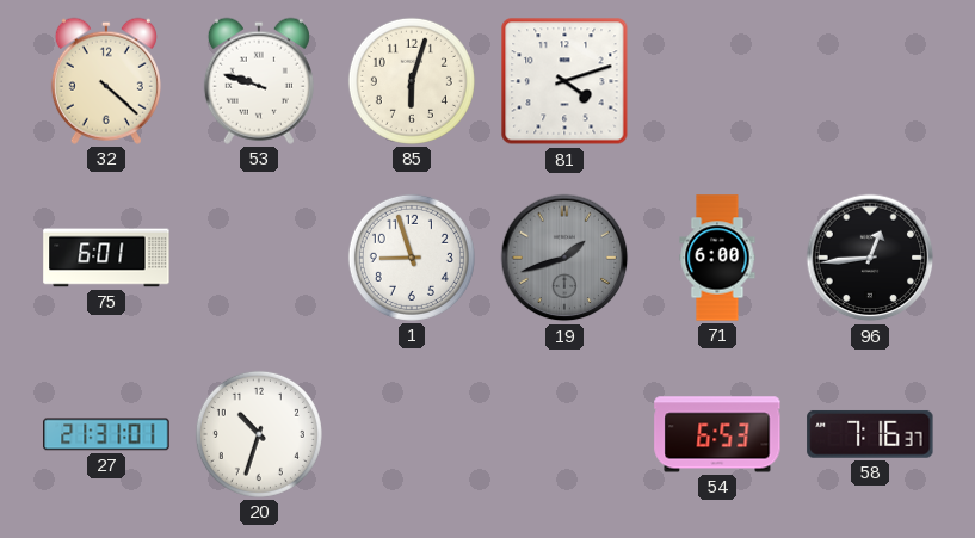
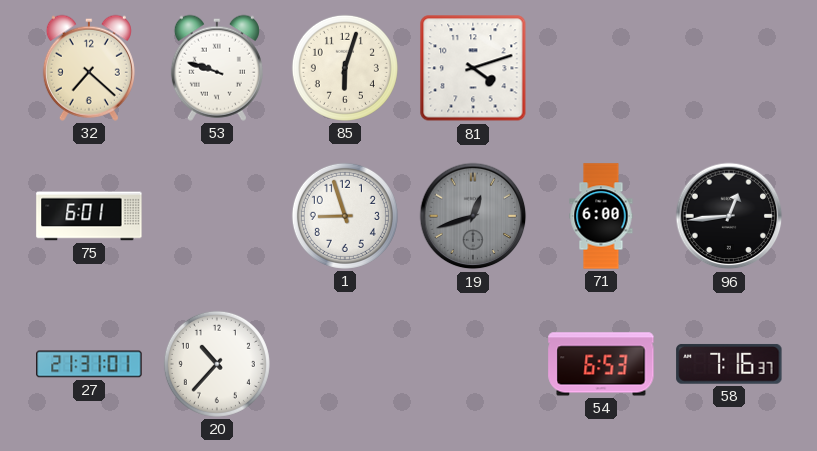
32: 4:22 -> 7:22 (89, 68)
19: 1:42 -> 12:42 (473, 216)
20: 10:33 -> 10:37 (217, 364)
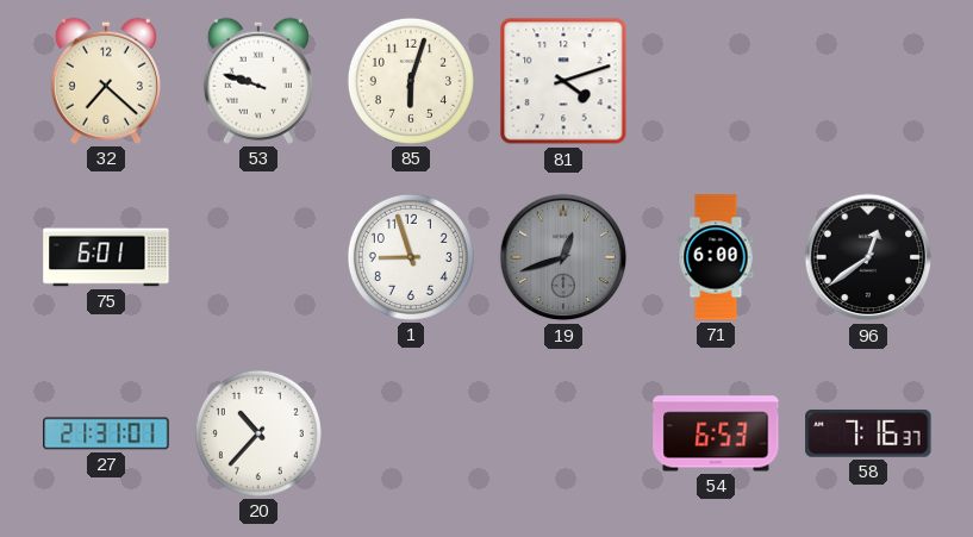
96: 12:44 -> 12:39 (868, 257)
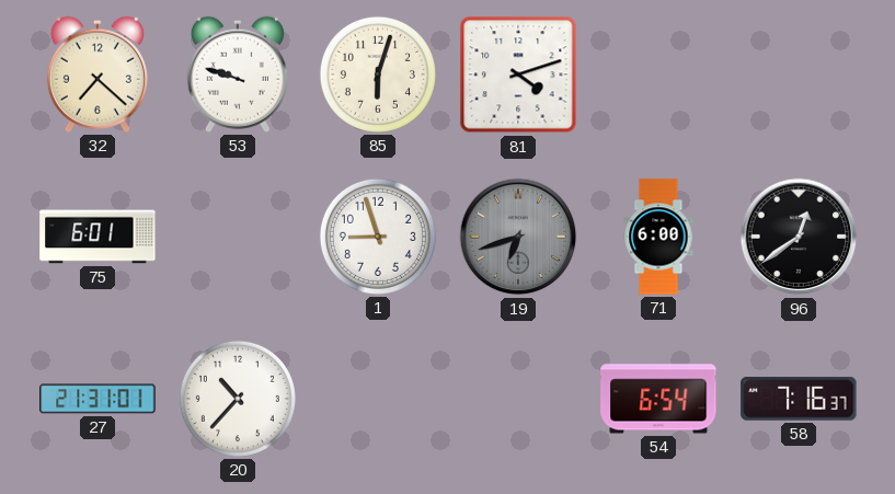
19: 12:42 -> 6:42 (518, 237)
54: 6:53 -> 6:54 (658, 399)
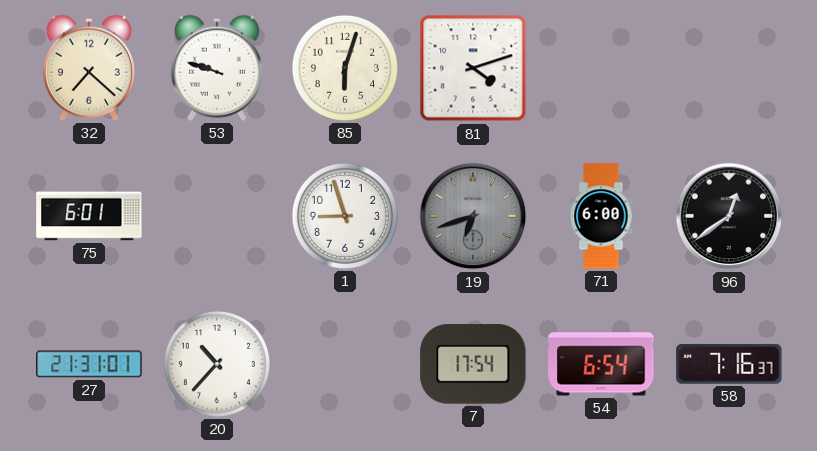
7: none -> 17:54 (473, 364)
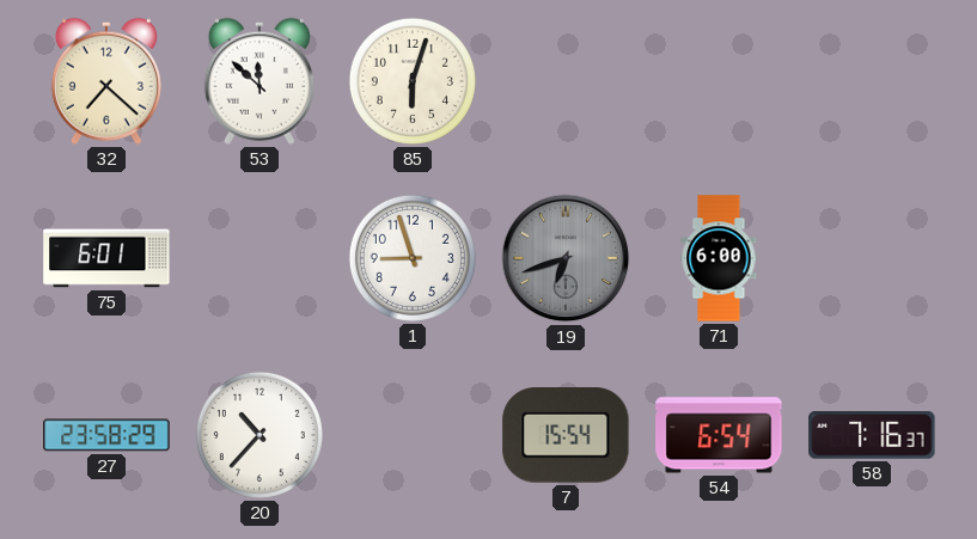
53: 9:48 -> 11:52 (259, 81)
81: 4:12 -> none (473, 68)
96: 12:39 -> none (729, 216)
27: 21:31 -> 23:58 (106, 435)
7: 17:54 -> 15:54 (566, 435)
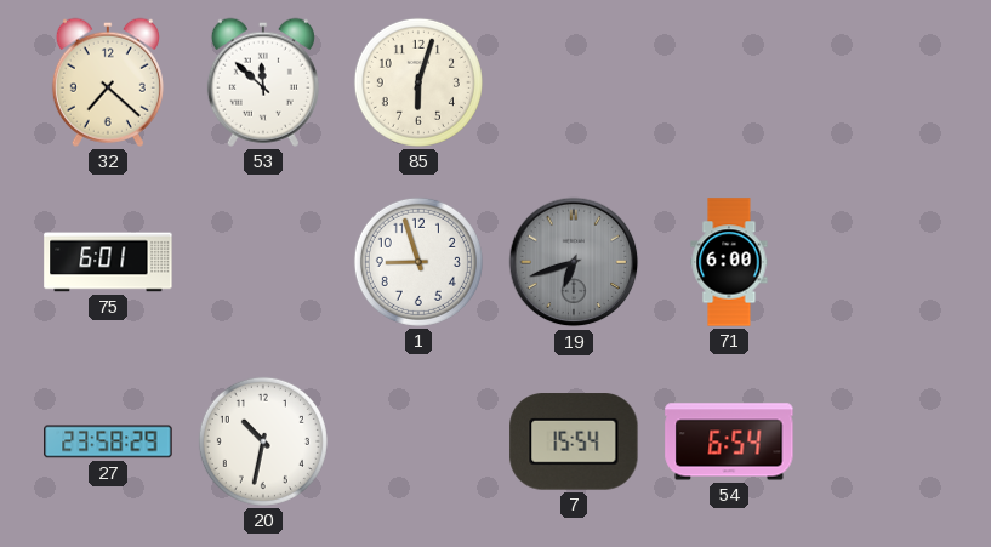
20: 10:37 -> 10:32 (263, 441)
58: 7:16 -> none (872, 435)
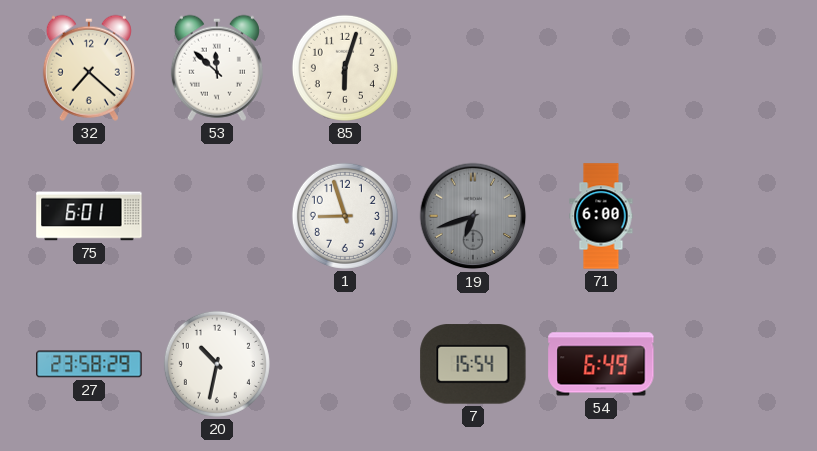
54: 6:54 -> 6:49 (601, 364)
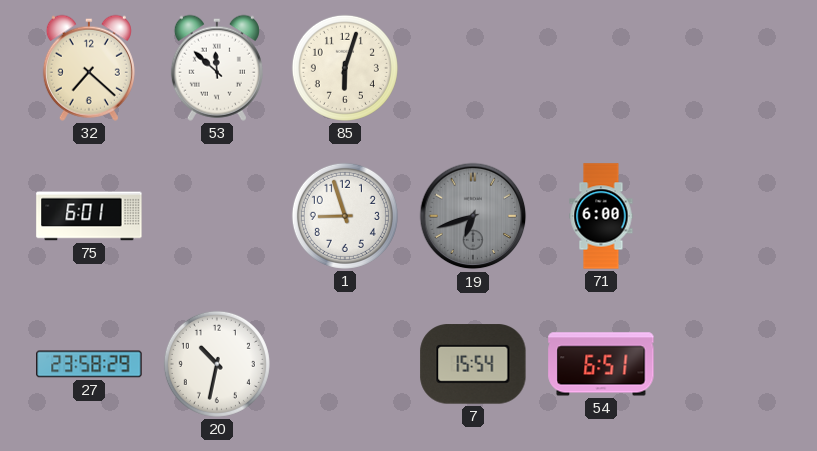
54: 6:49 -> 6:51 (601, 364)
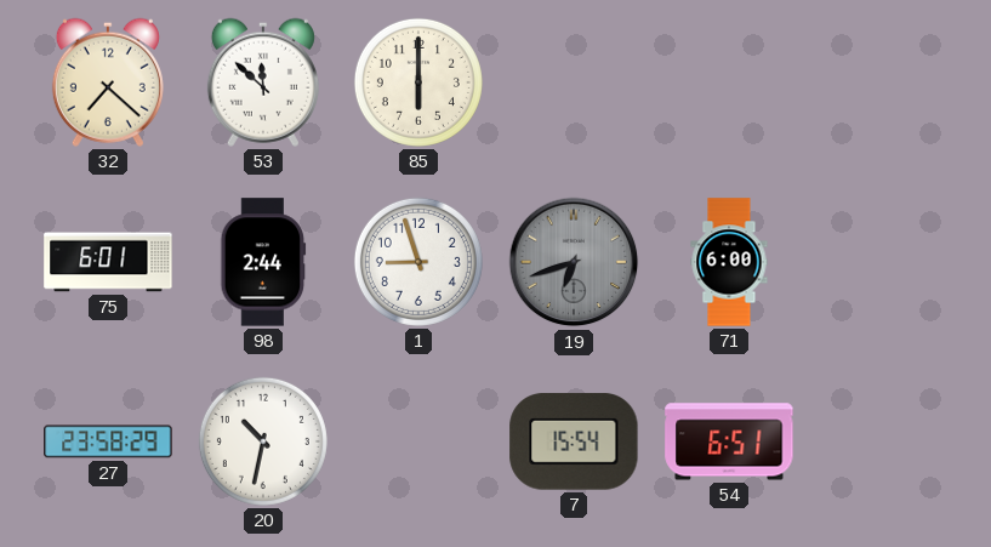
85: 6:03 -> 6:00 (418, 82)
98: none -> 2:44 (263, 262)
